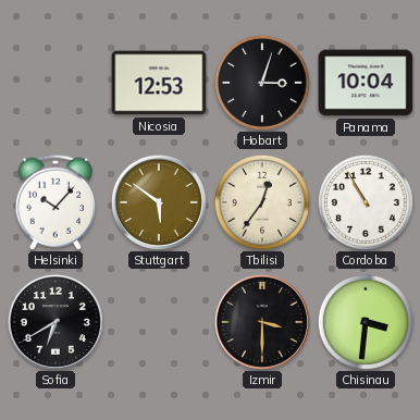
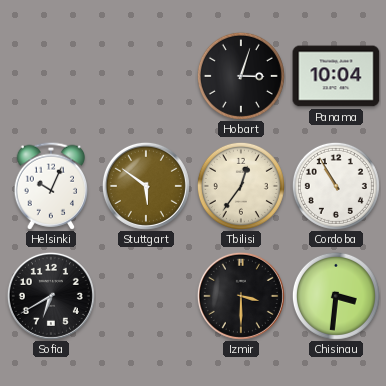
Nicosia: 12:53 -> none (159, 83)
Helsinki: 10:07 -> 10:04 (50, 186)
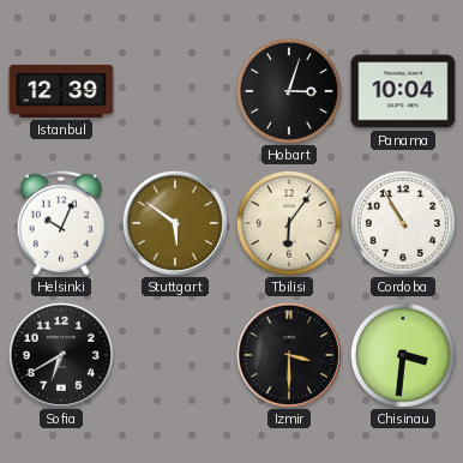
Istanbul: none -> 12:39 (61, 91)
Tbilisi: 12:36 -> 6:06 (289, 223)
